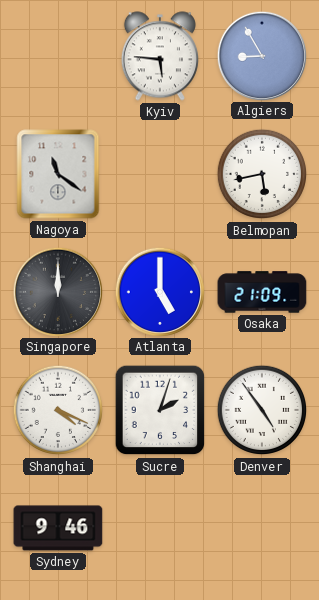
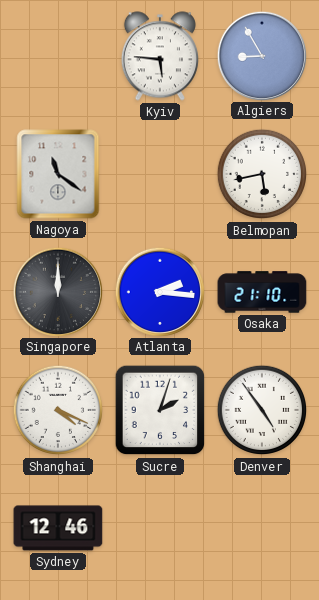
Atlanta: 5:00 -> 2:16 (159, 291)
Osaka: 21:09 -> 21:10 (262, 292)
Sydney: 9:46 -> 12:46 (58, 528)
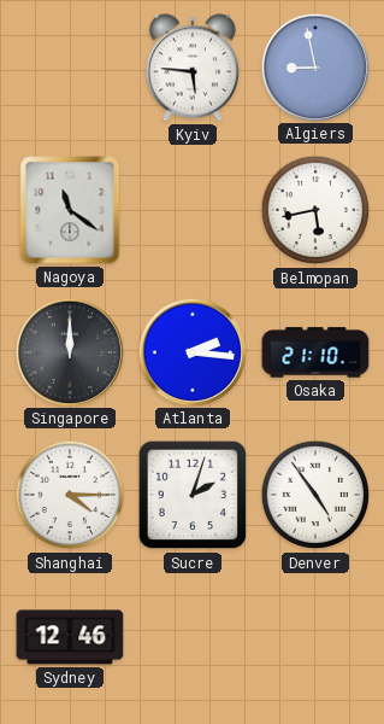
Algiers: 8:55 -> 8:58 (314, 66)
Shanghai: 4:19 -> 4:15 (70, 495)
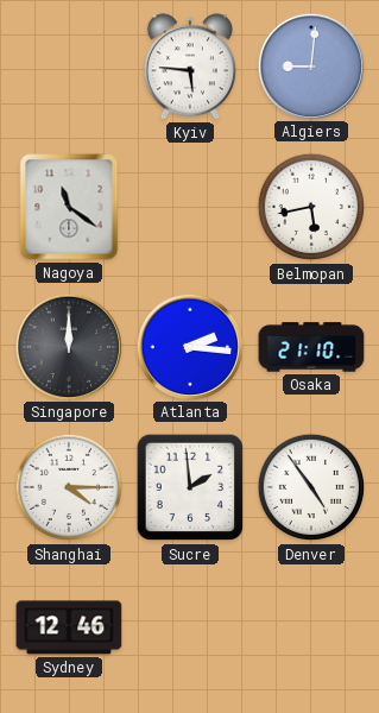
Algiers: 8:58 -> 9:01 (310, 65)
Sucre: 2:03 -> 1:59 (190, 487)
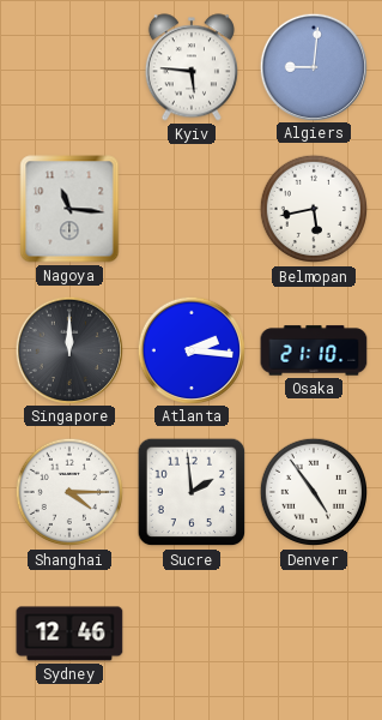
Nagoya: 11:21 -> 11:16 (69, 209)
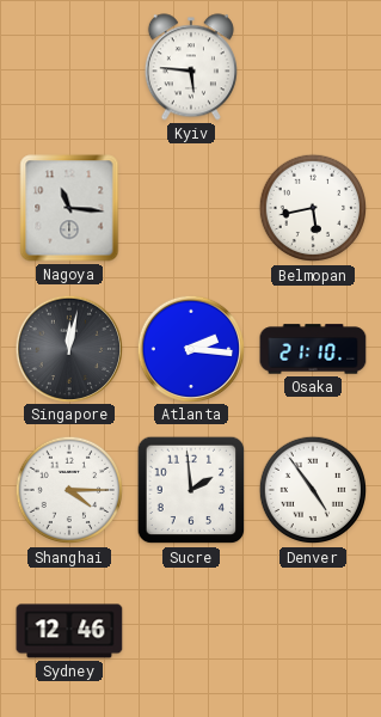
Algiers: 9:01 -> none (313, 66)
Singapore: 12:00 -> 12:02 (68, 348)
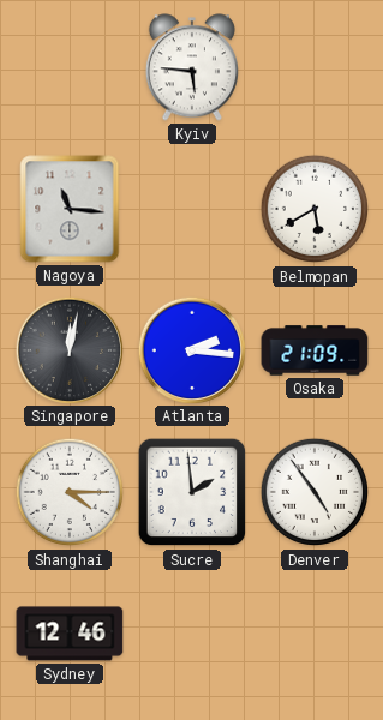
Belmopan: 5:43 -> 5:40 (315, 209)
Osaka: 21:10 -> 21:09 (315, 350)
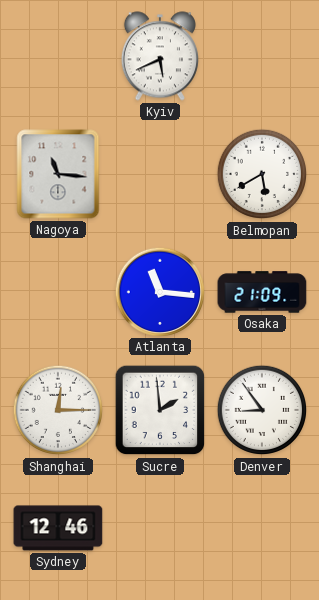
Kyiv: 5:46 -> 5:41 (160, 56)
Singapore: 12:02 -> none (68, 349)
Atlanta: 2:16 -> 11:16 (159, 291)
Shanghai: 4:15 -> 12:15 (58, 410)
Denver: 4:54 -> 8:54 (262, 410)
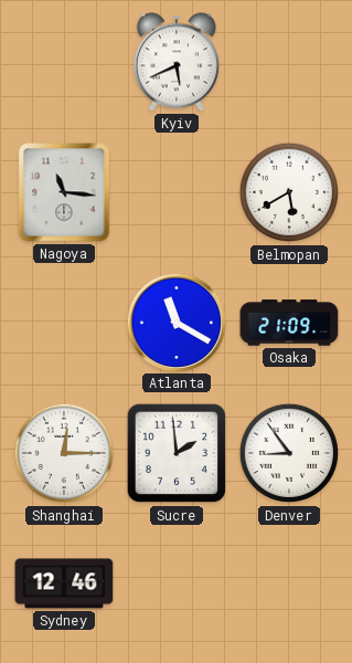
Atlanta: 11:16 -> 11:20 (175, 322)
